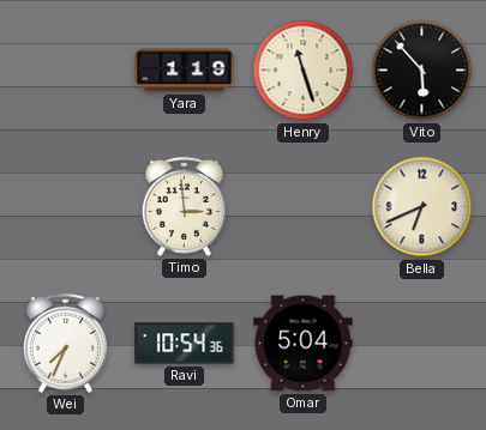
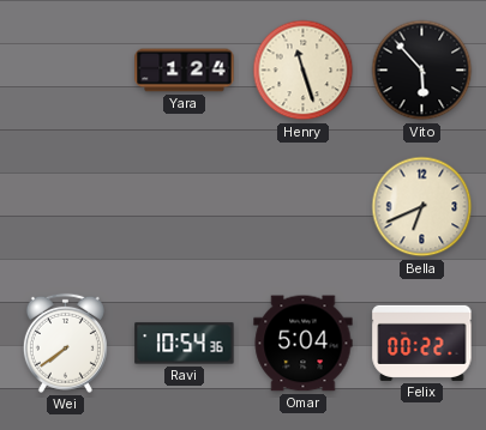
Yara: 1:19 -> 1:24 (185, 71)
Timo: 2:59 -> none (184, 206)
Wei: 7:34 -> 7:39 (65, 343)
Felix: none -> 00:22 (422, 343)
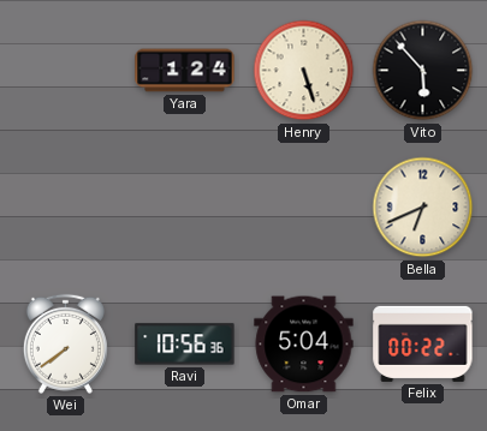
Henry: 11:27 -> 5:27 (304, 71)
Ravi: 10:54 -> 10:56 (185, 345)
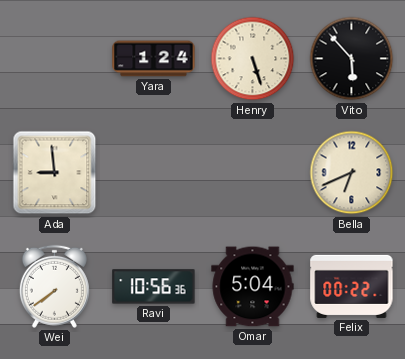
Ada: none -> 8:59 (55, 173)
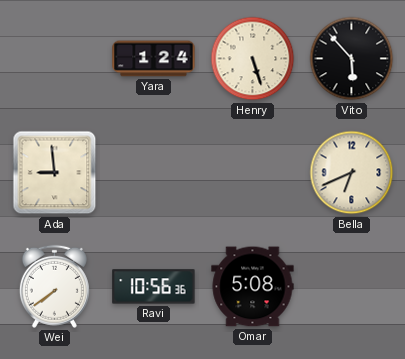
Omar: 5:04 -> 5:08 (253, 287)
Felix: 00:22 -> none (352, 286)
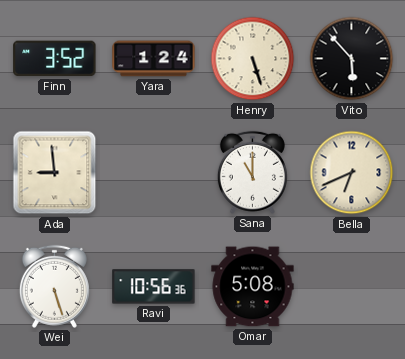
Finn: none -> 3:52 (55, 59)
Sana: none -> 11:00 (252, 172)
Wei: 7:39 -> 5:27 (54, 286)
